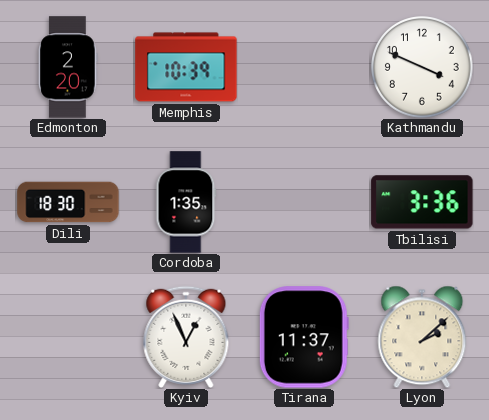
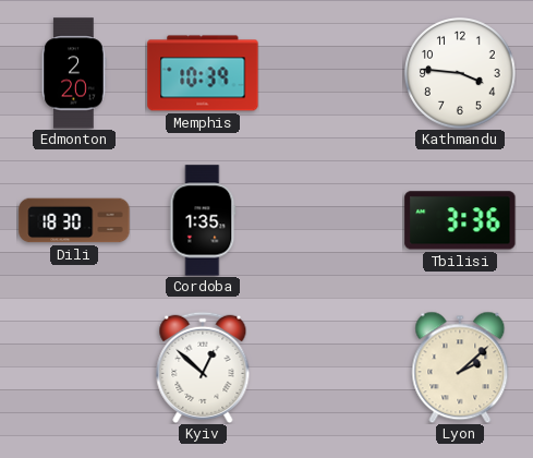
Kathmandu: 3:49 -> 3:46 (461, 74)
Kyiv: 12:56 -> 12:52 (203, 367)
Tirana: 11:37 -> none (304, 337)
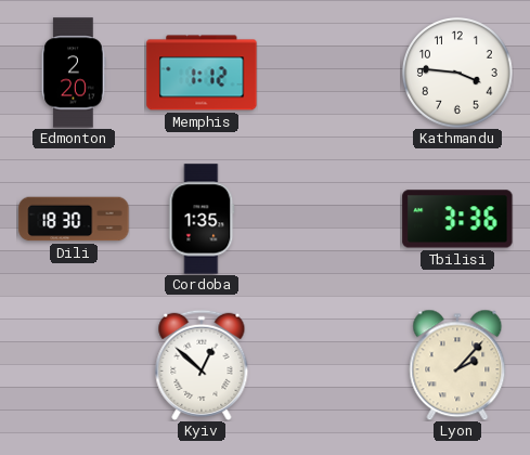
Memphis: 10:39 -> 1:12 (202, 73)
Lyon: 2:08 -> 2:07 (457, 365)
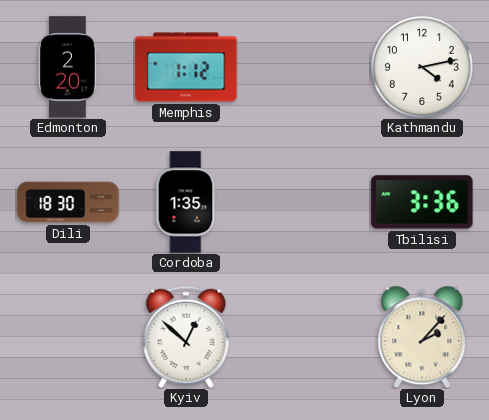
Kathmandu: 3:46 -> 4:13 (423, 68)
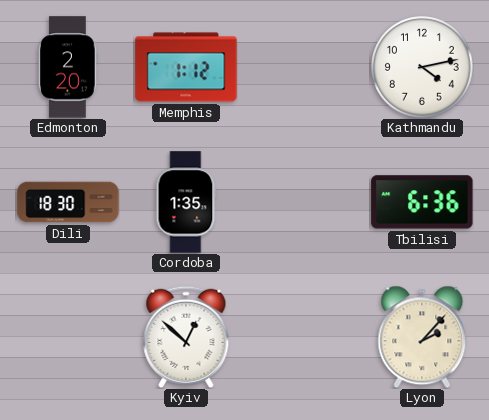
Tbilisi: 3:36 -> 6:36 (422, 202)
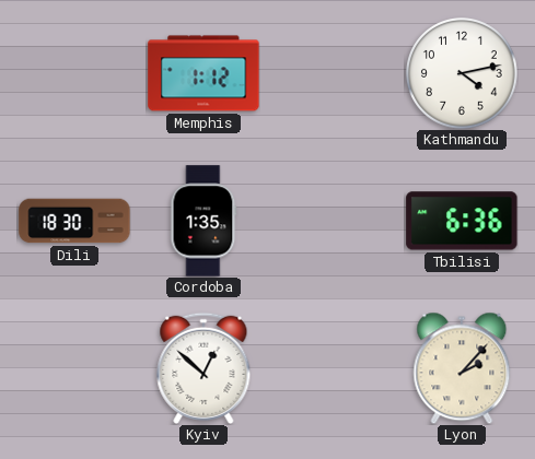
Edmonton: 2:20 -> none (68, 67)
